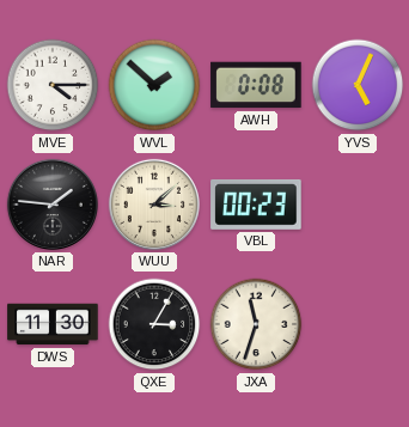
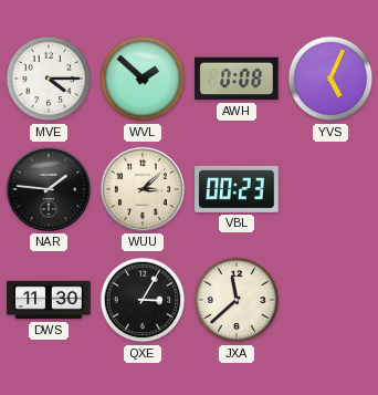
JXA: 11:33 -> 11:38 (237, 300)
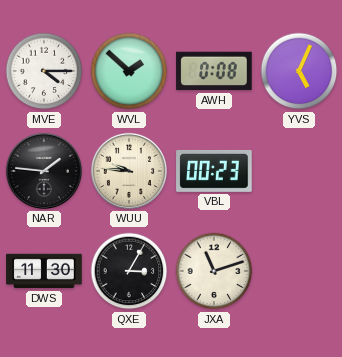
WUU: 3:08 -> 9:46 (129, 171)
JXA: 11:38 -> 11:12 (214, 271)
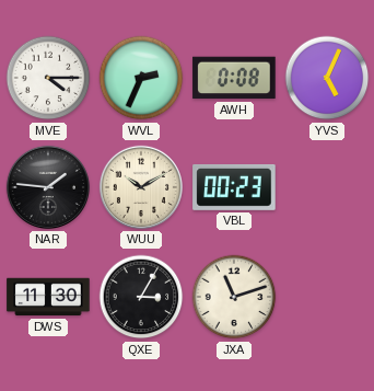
WVL: 1:52 -> 2:34 (141, 78)
WUU: 9:46 -> 10:10 (141, 187)
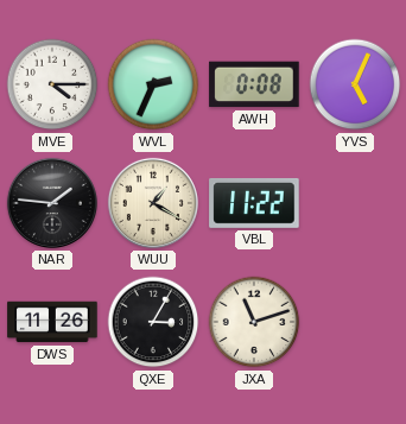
WUU: 10:10 -> 1:20 (153, 203)
VBL: 00:23 -> 11:22 (254, 203)
DWS: 11:30 -> 11:26 (52, 322)
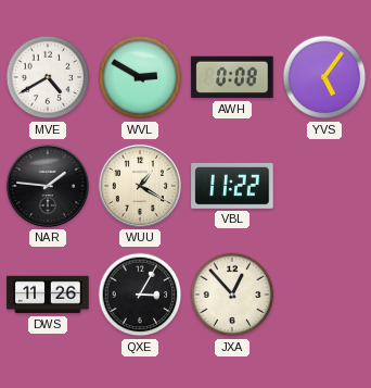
MVE: 4:15 -> 4:40 (48, 77)
WVL: 2:34 -> 2:50 (140, 77)
YVS: 5:04 -> 5:06 (324, 77)
JXA: 11:12 -> 12:53 (232, 295)
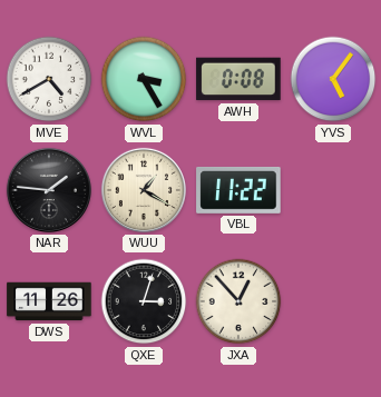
WVL: 2:50 -> 3:25 (144, 79)
QXE: 3:05 -> 3:03 (144, 301)
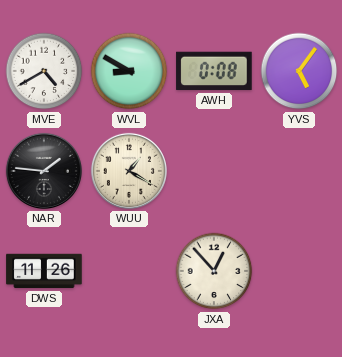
WVL: 3:25 -> 8:50 (129, 71)
VBL: 11:22 -> none (238, 190)
QXE: 3:03 -> none (144, 301)
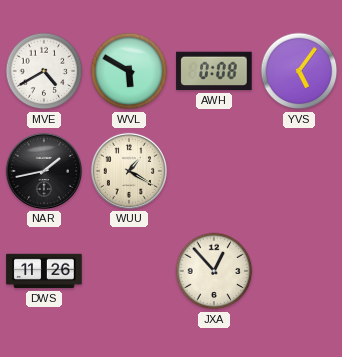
WVL: 8:50 -> 5:50 (129, 71)
NAR: 1:46 -> 1:43 (44, 171)
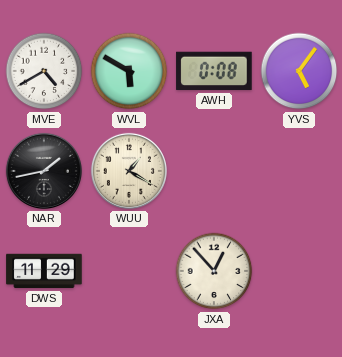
DWS: 11:26 -> 11:29 (44, 271)
